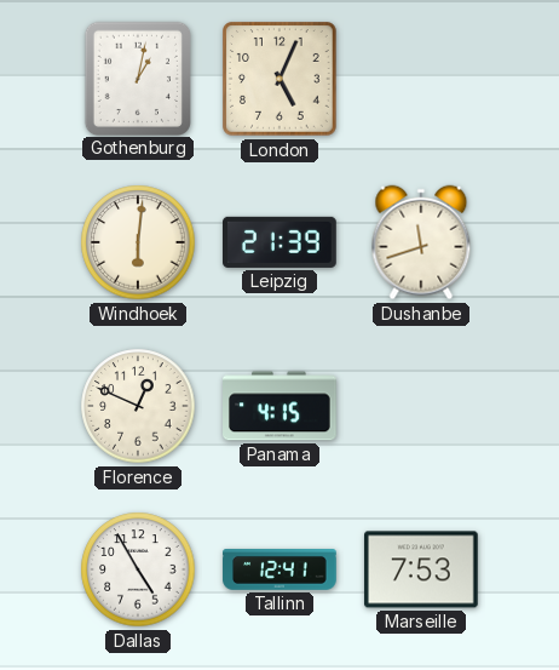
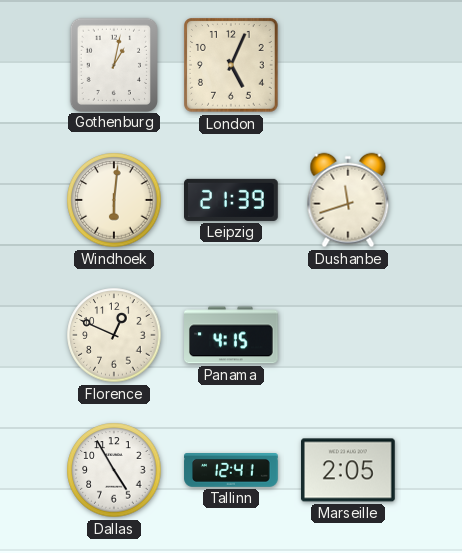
Marseille: 7:53 -> 2:05 (349, 470)
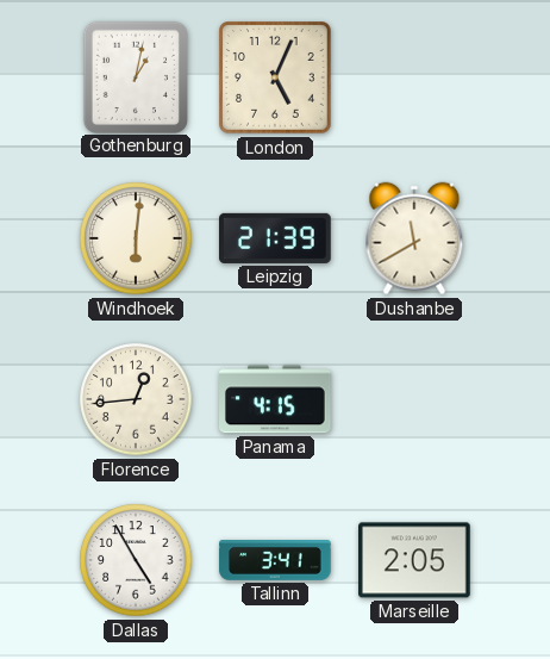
Dushanbe: 11:42 -> 11:40 (414, 238)
Florence: 12:49 -> 12:44 (136, 399)
Tallinn: 12:41 -> 3:41 (275, 561)
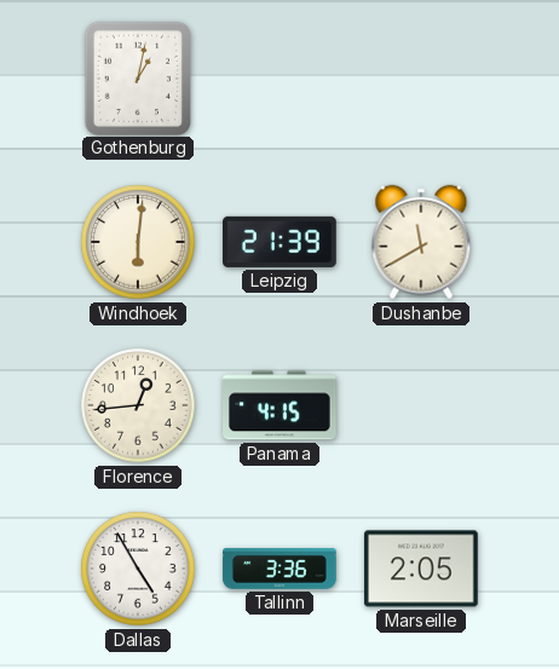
London: 5:04 -> none (276, 79)
Tallinn: 3:41 -> 3:36 (279, 570)
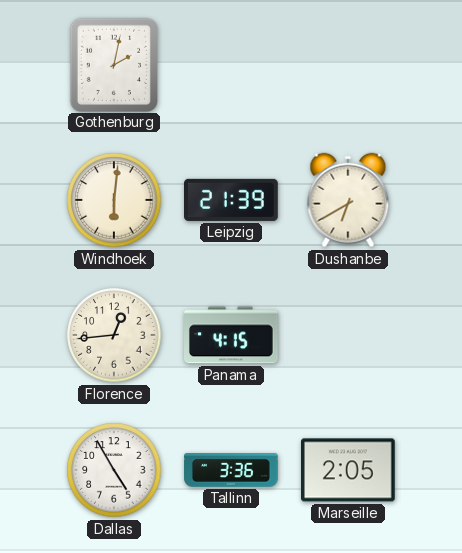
Gothenburg: 1:02 -> 2:02 (113, 64)
Dushanbe: 11:40 -> 6:40 (348, 200)
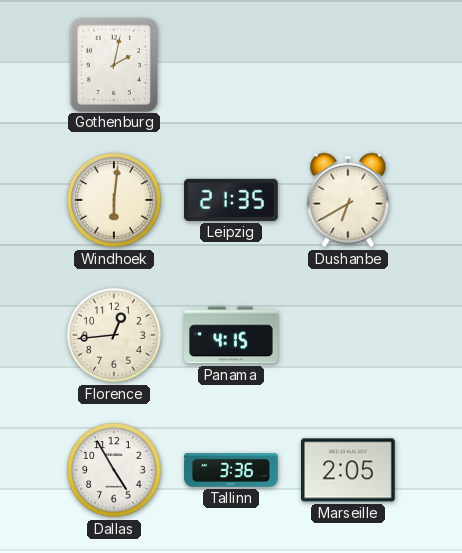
Leipzig: 21:39 -> 21:35 (232, 200)
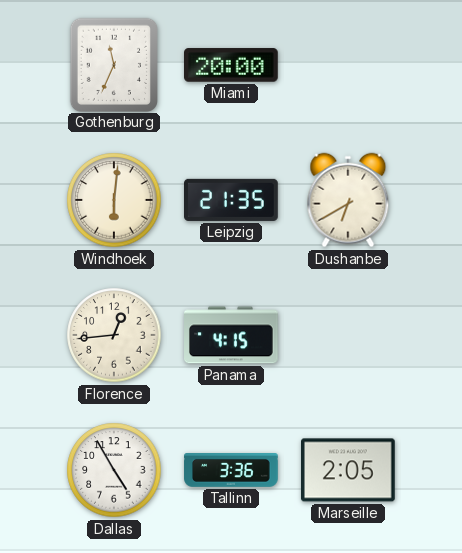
Gothenburg: 2:02 -> 11:34 (113, 64)
Miami: none -> 20:00 (232, 65)
